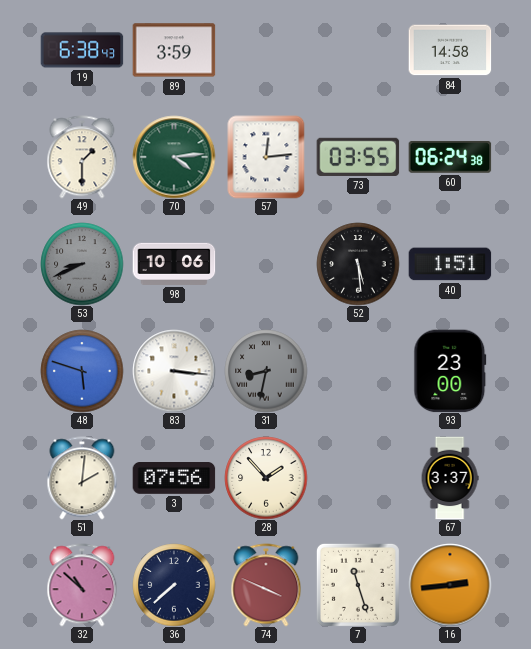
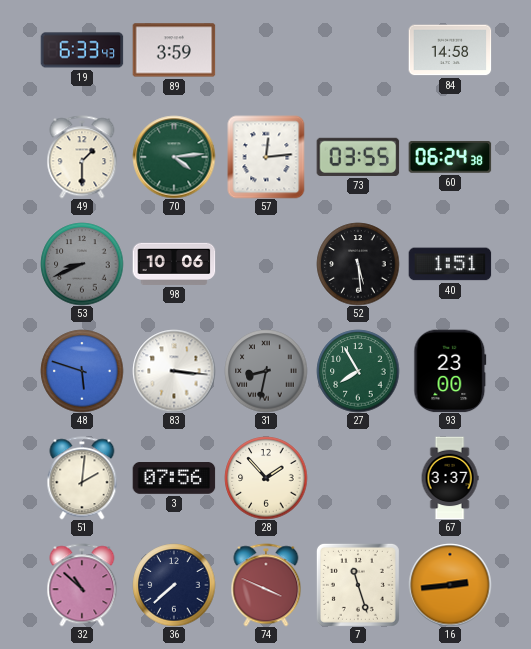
19: 6:38 -> 6:33 (82, 50)
27: none -> 7:55 (358, 371)
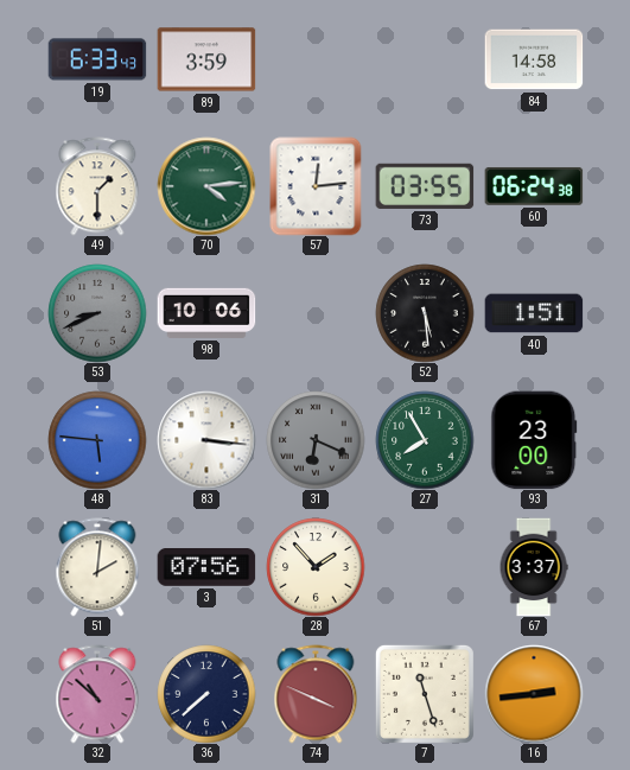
48: 5:48 -> 5:46 (97, 440)
31: 8:32 -> 6:19 (316, 440)
